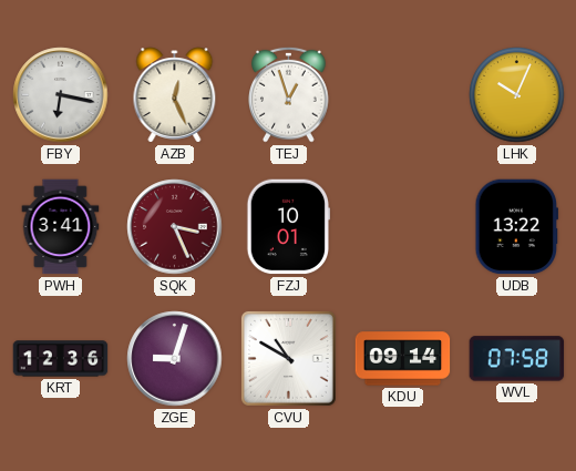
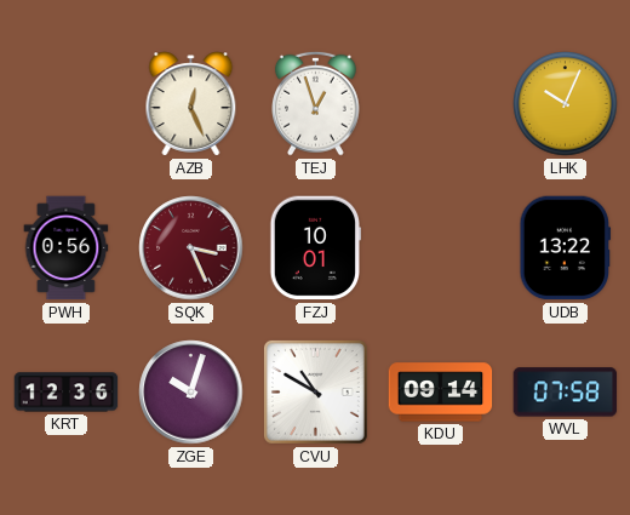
FBY: 6:17 -> none (61, 95)
PWH: 3:41 -> 0:56 (67, 248)
ZGE: 9:03 -> 10:03 (191, 393)
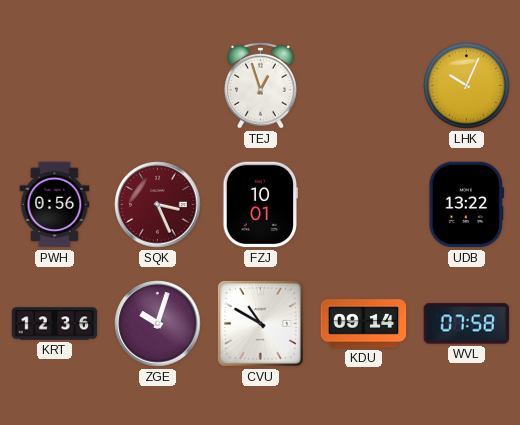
AZB: 12:26 -> none (191, 104)
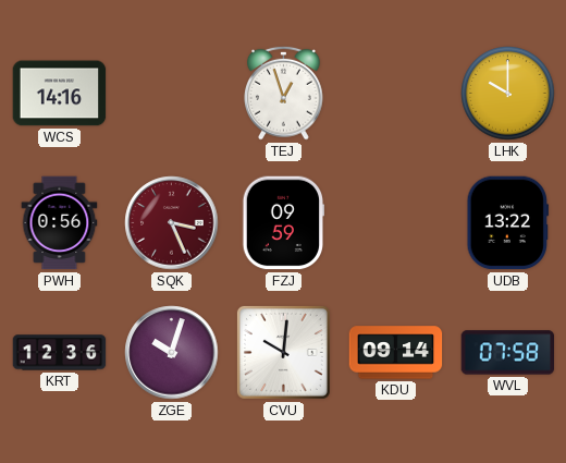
WCS: none -> 14:16 (60, 94)
LHK: 10:04 -> 10:00 (508, 94)
FZJ: 10:01 -> 09:59 (283, 223)
CVU: 10:50 -> 10:01 (283, 352)
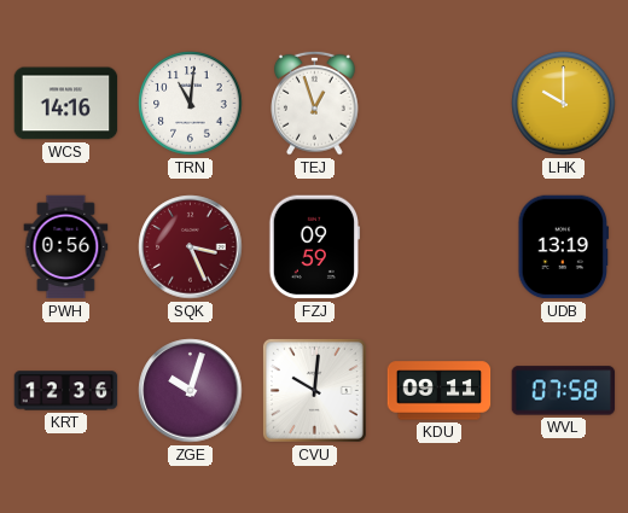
TRN: none -> 11:01 (191, 104)
UDB: 13:22 -> 13:19 (564, 247)
KDU: 09:14 -> 09:11 (440, 391)
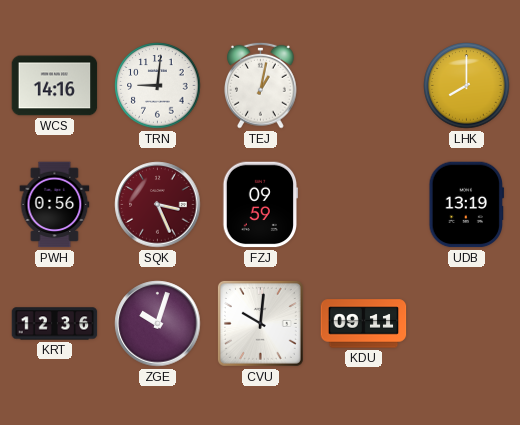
TRN: 11:01 -> 9:01 (158, 86)
TEJ: 12:57 -> 1:02 (261, 85)
LHK: 10:00 -> 8:00 (467, 86)
WVL: 07:58 -> none (564, 391)
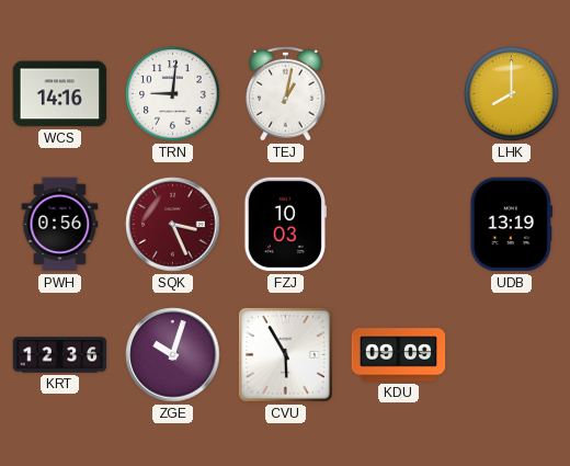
FZJ: 09:59 -> 10:03 (285, 225)
CVU: 10:01 -> 5:55 (285, 354)
KDU: 09:11 -> 09:09 (399, 355)
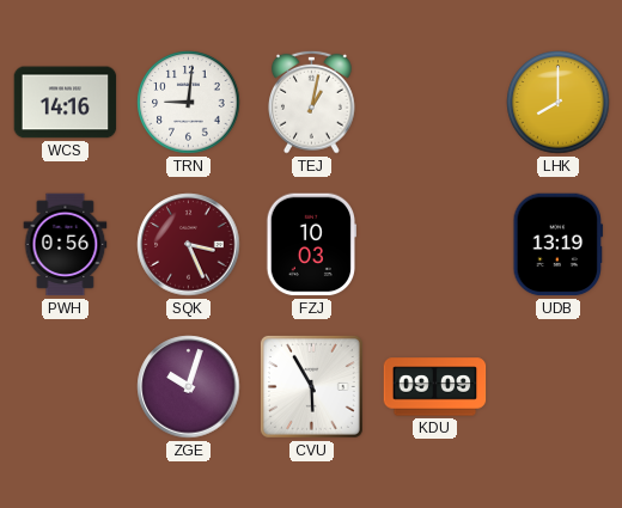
KRT: 12:36 -> none (60, 355)
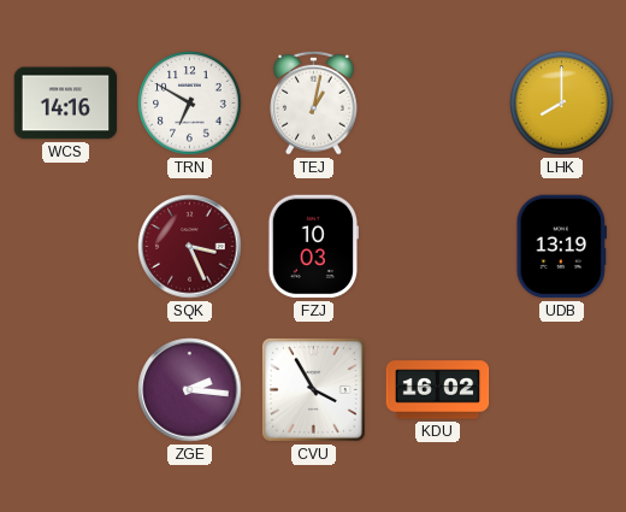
TRN: 9:01 -> 6:50 (190, 104)
PWH: 0:56 -> none (66, 245)
ZGE: 10:03 -> 2:16 (190, 390)
CVU: 5:55 -> 3:55 (313, 389)
KDU: 09:09 -> 16:02 (438, 390)
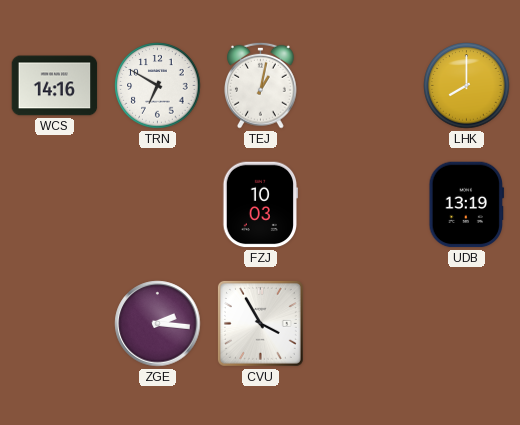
SQK: 3:26 -> none (190, 247)
KDU: 16:02 -> none (438, 390)
